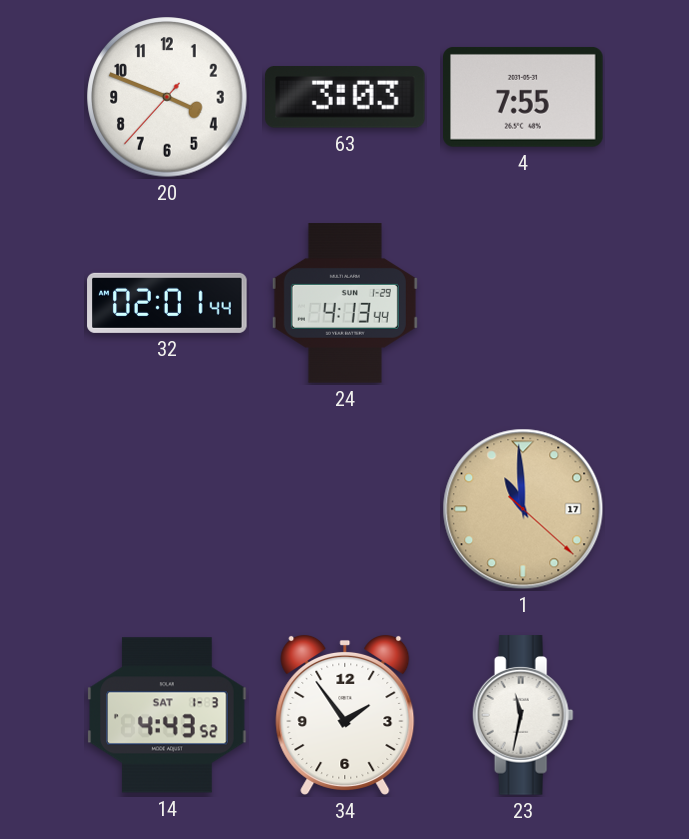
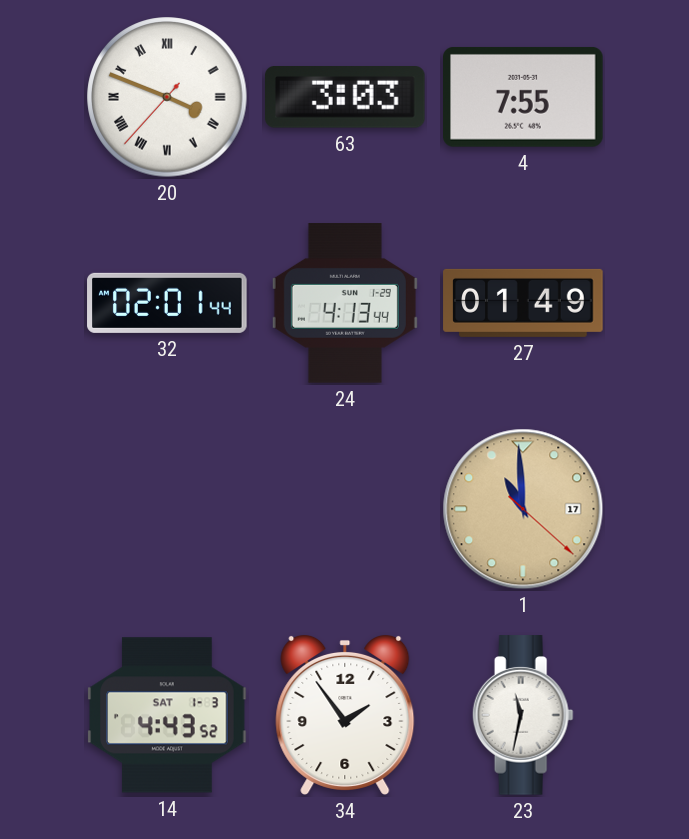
20 numerals: Arabic -> Roman (167, 97)
27: none -> 01:49 (523, 303)
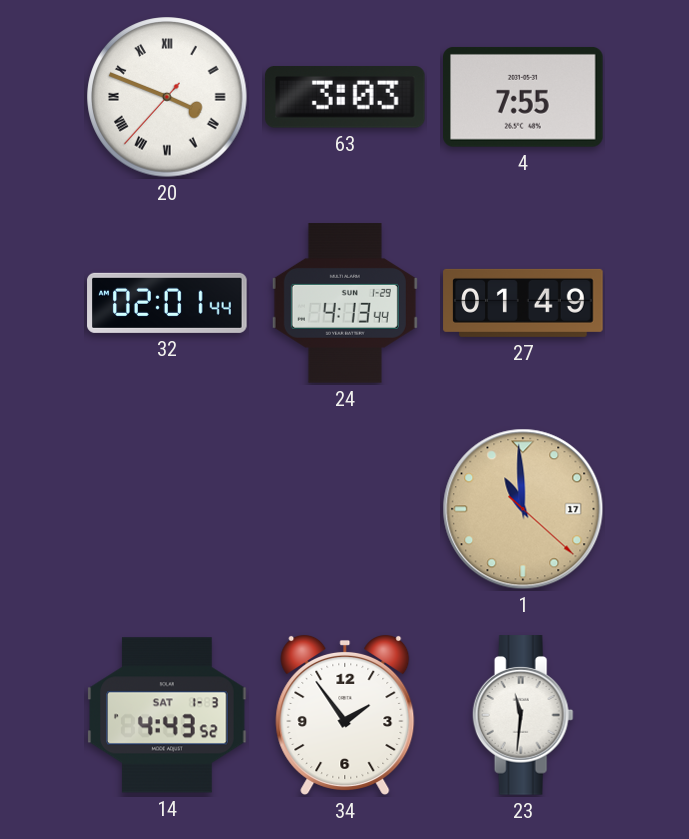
23: 11:32 -> 11:31 (523, 715)
